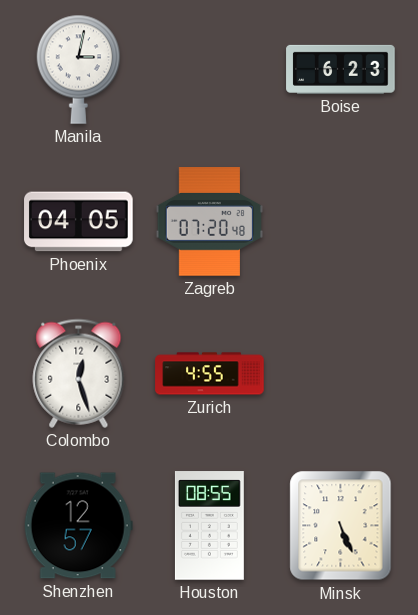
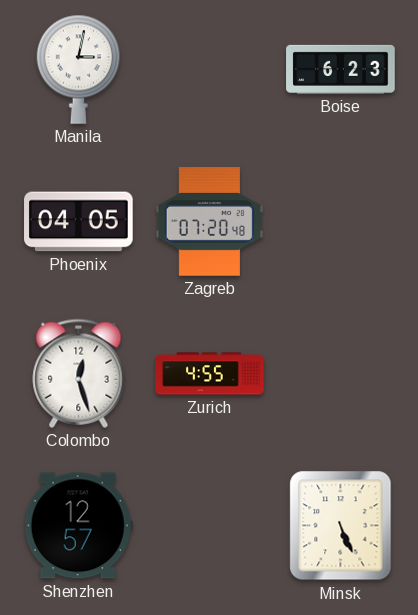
Houston: 08:55 -> none (209, 526)
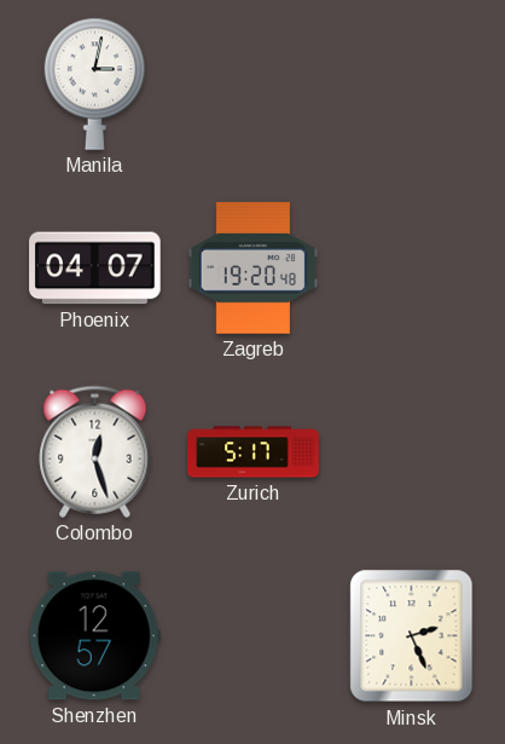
Boise: 6:23 -> none (341, 69)
Phoenix: 04:05 -> 04:07 (95, 269)
Zagreb: 07:20 -> 19:20 (254, 269)
Zurich: 4:55 -> 5:17 (254, 452)
Minsk: 5:26 -> 2:26 (412, 636)
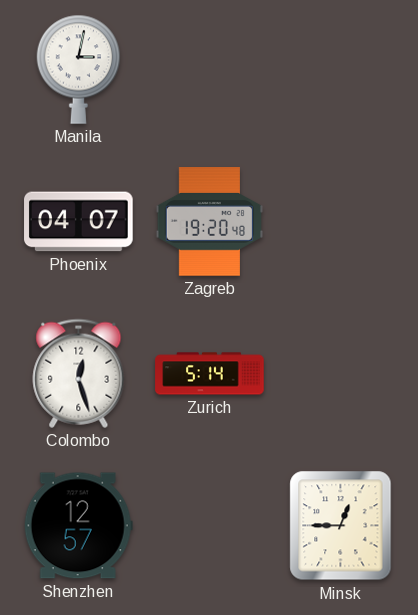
Zurich: 5:17 -> 5:14 (210, 374)
Minsk: 2:26 -> 12:45 (341, 526)
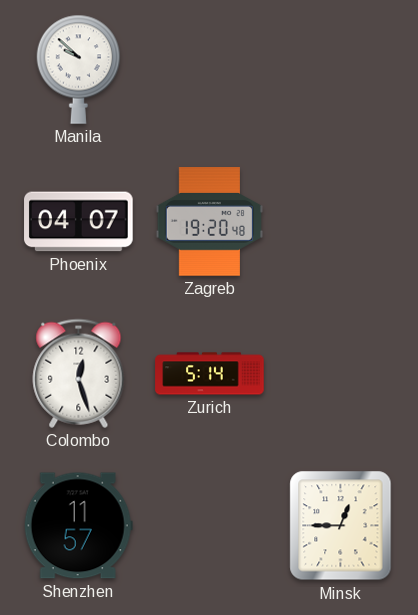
Manila: 3:02 -> 9:52 (79, 69)
Shenzhen: 12:57 -> 11:57 (78, 526)
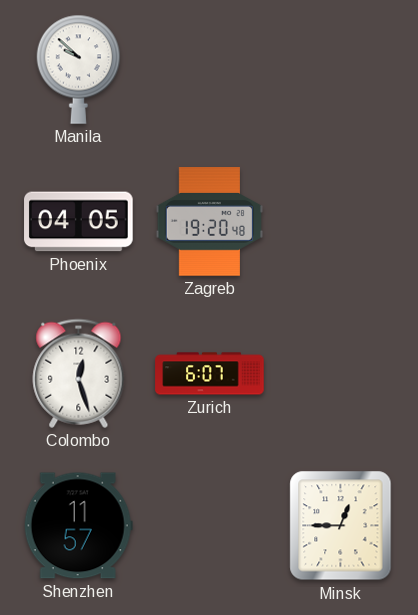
Phoenix: 04:07 -> 04:05 (79, 222)
Zurich: 5:14 -> 6:07 (210, 374)
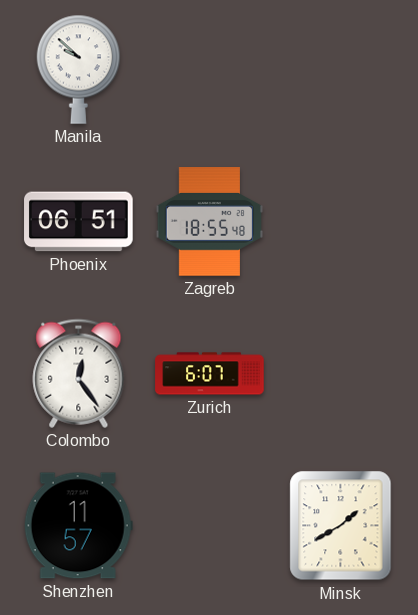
Phoenix: 04:05 -> 06:51 (79, 222)
Zagreb: 19:20 -> 18:55 (210, 222)
Colombo: 12:27 -> 12:24 (79, 373)
Minsk: 12:45 -> 1:40 (341, 526)
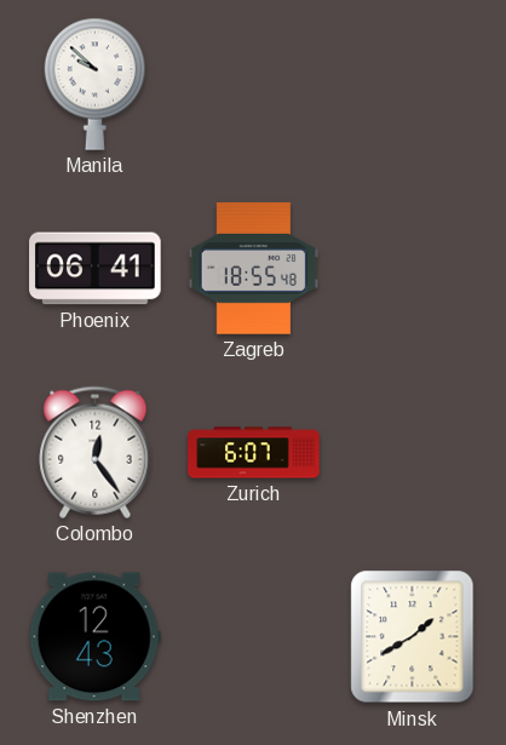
Phoenix: 06:51 -> 06:41 (96, 269)
Shenzhen: 11:57 -> 12:43 (94, 637)
